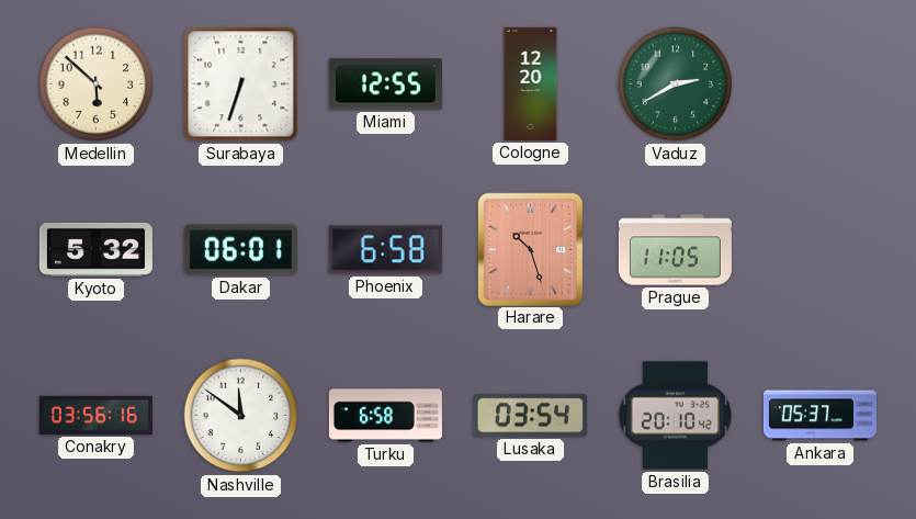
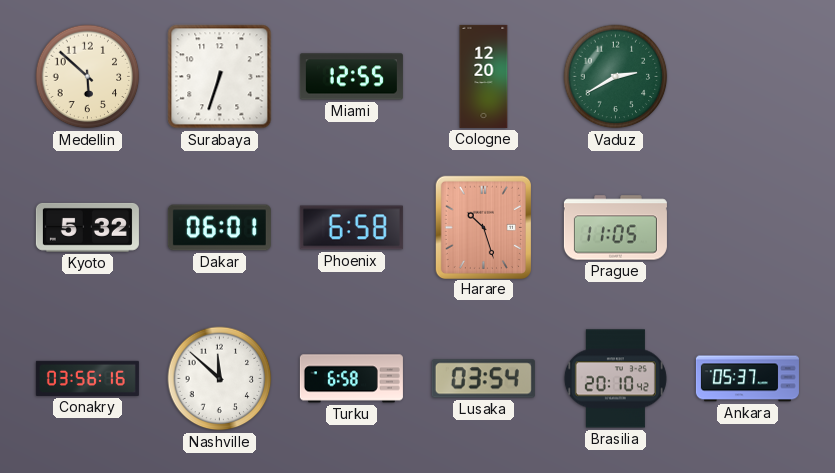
Nashville: 11:51 -> 11:52 (220, 379)
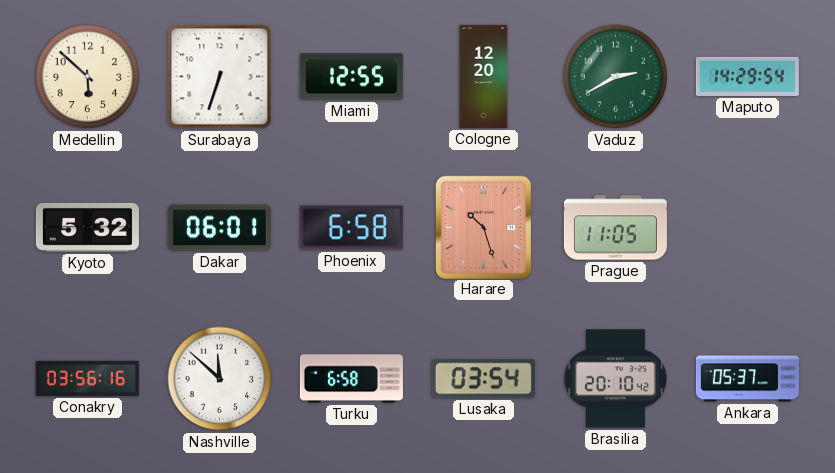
Maputo: none -> 14:29 (747, 76)
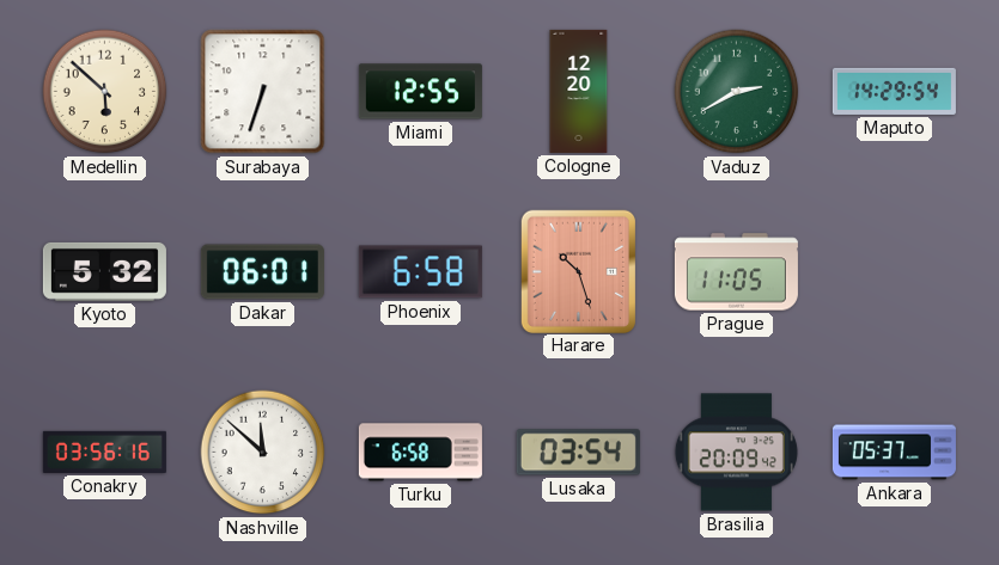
Brasilia: 20:10 -> 20:09 (736, 453)
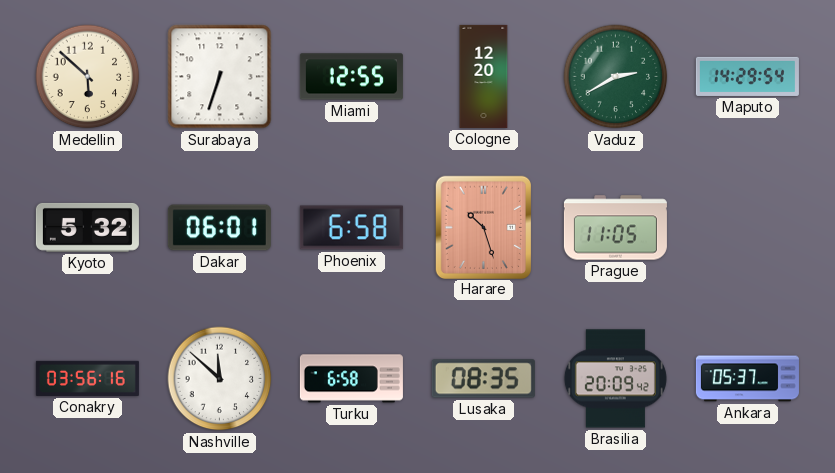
Lusaka: 03:54 -> 08:35 (483, 379)
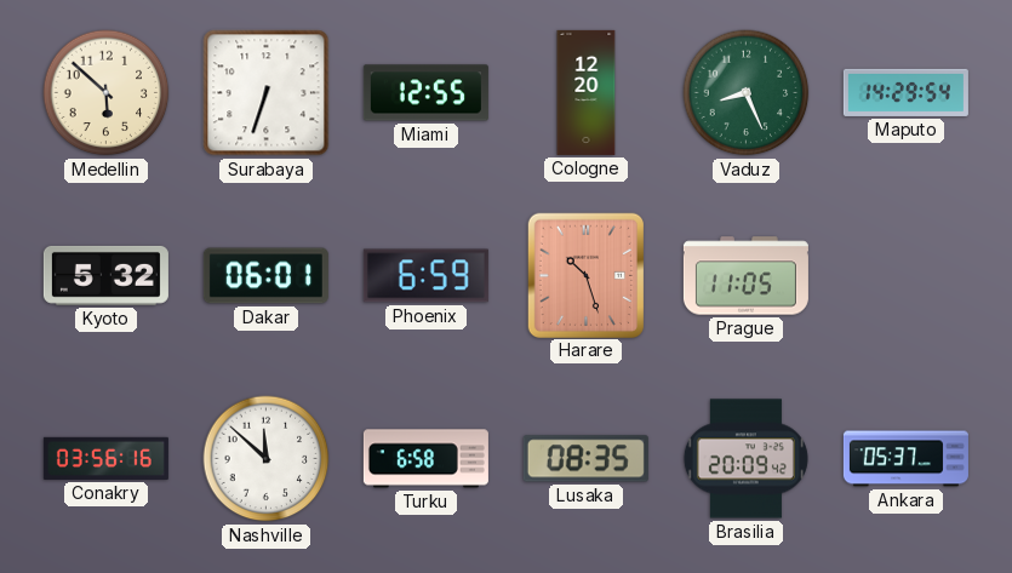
Vaduz: 2:40 -> 8:26 (747, 93)
Phoenix: 6:58 -> 6:59 (425, 276)
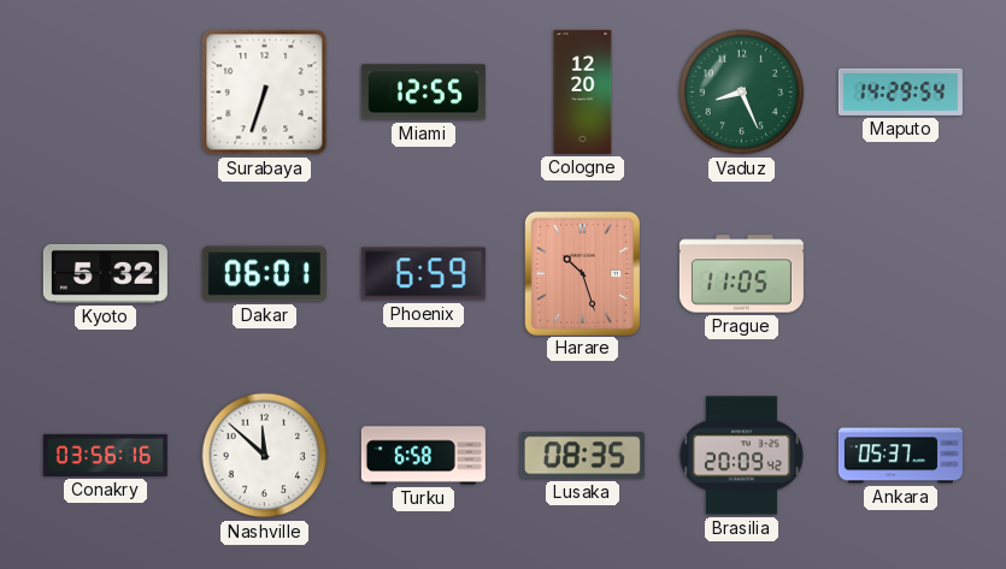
Medellin: 5:52 -> none (107, 93)
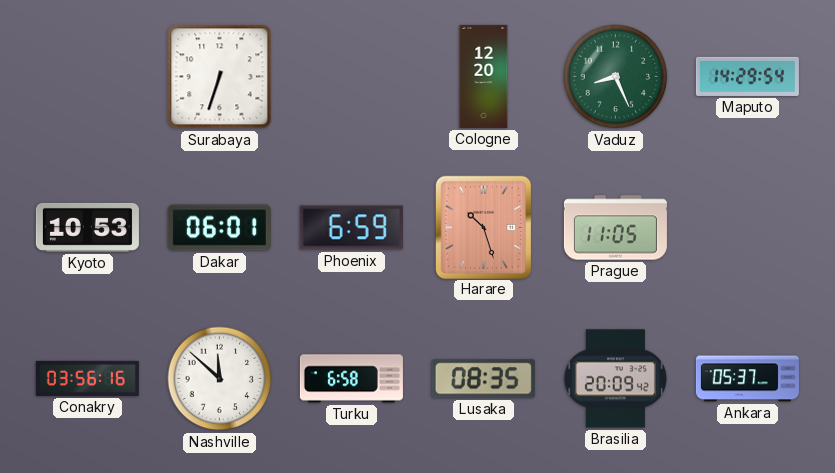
Miami: 12:55 -> none (423, 93)
Kyoto: 5:32 -> 10:53 (87, 227)
